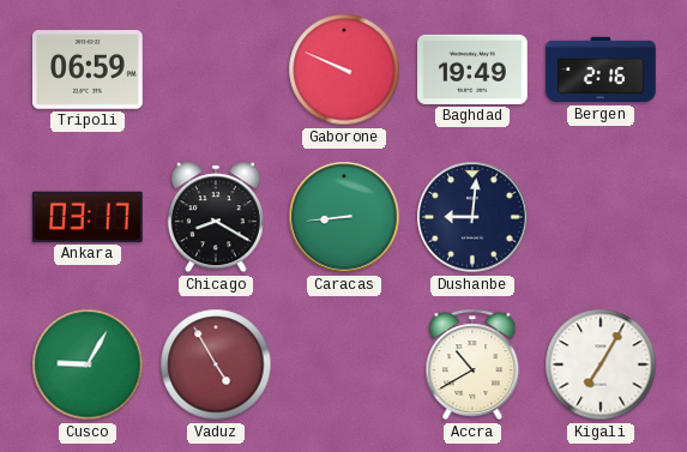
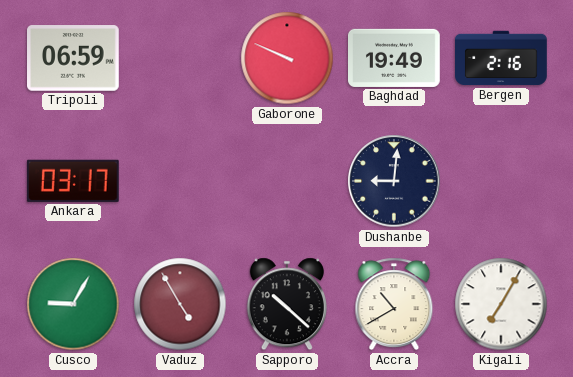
Chicago: 8:20 -> none (216, 217)
Caracas: 8:44 -> none (344, 217)
Sapporo: none -> 10:22 (287, 304)
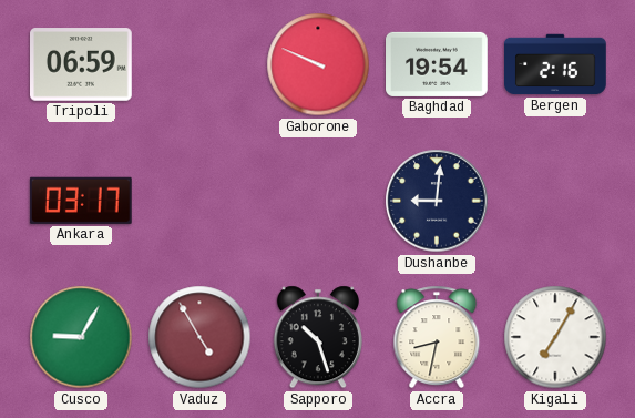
Baghdad: 19:49 -> 19:54 (438, 64)
Sapporo: 10:22 -> 10:27 (318, 337)
Accra: 10:40 -> 8:32 (437, 337)
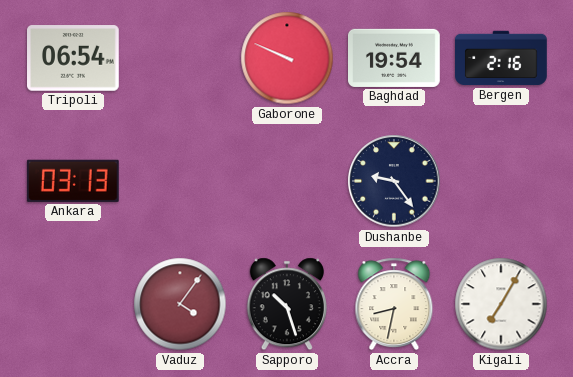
Tripoli: 06:59 -> 06:54 (74, 58)
Ankara: 03:17 -> 03:13 (73, 181)
Dushanbe: 9:01 -> 9:24 (394, 181)
Cusco: 9:05 -> none (81, 337)
Vaduz: 4:55 -> 4:06 (180, 304)
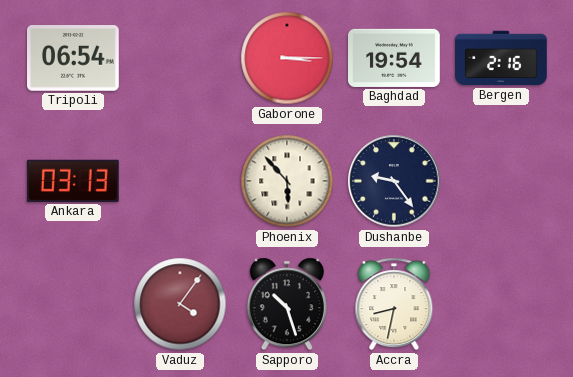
Gaborone: 9:49 -> 3:15 (287, 58)
Phoenix: none -> 5:53 (287, 181)
Kigali: 7:05 -> none (501, 304)
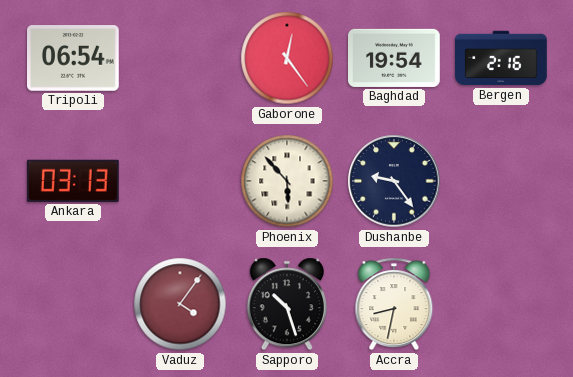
Gaborone: 3:15 -> 12:24 (287, 58)
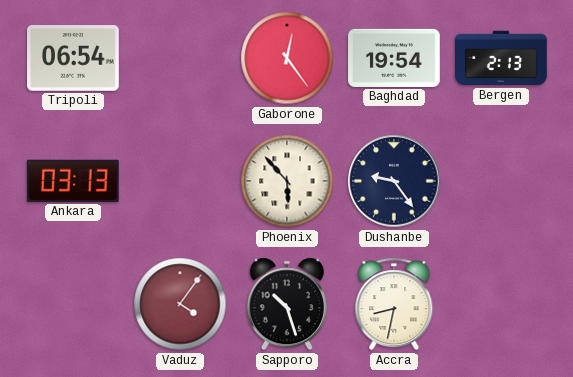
Bergen: 2:16 -> 2:13 (501, 58)
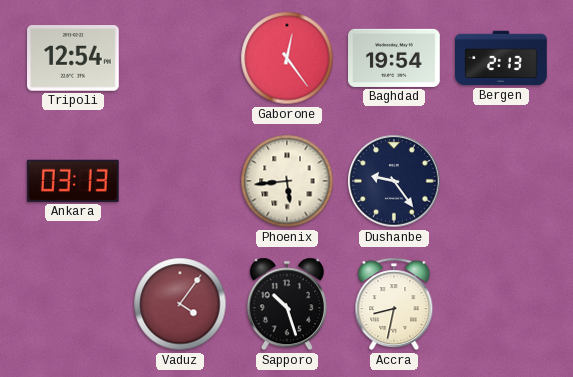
Tripoli: 06:54 -> 12:54 (74, 58)
Phoenix: 5:53 -> 5:44 (287, 181)
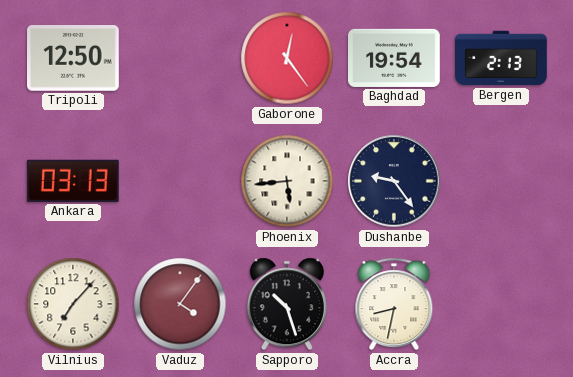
Tripoli: 12:54 -> 12:50 (74, 58)
Vilnius: none -> 7:07 (73, 304)
